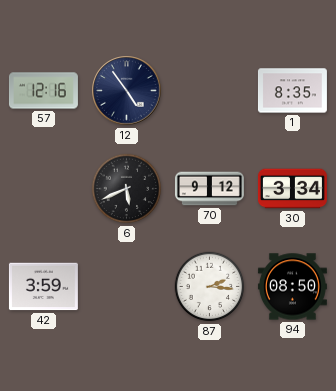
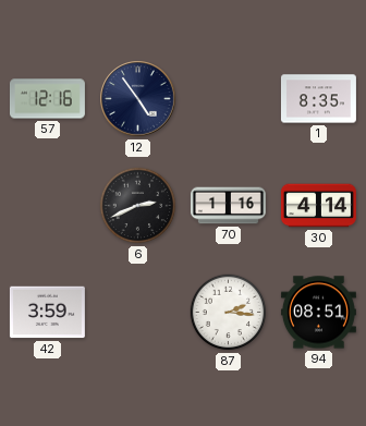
6: 5:41 -> 2:41 (138, 206)
70: 9:12 -> 1:16 (228, 206)
30: 3:34 -> 4:14 (318, 206)
94: 08:50 -> 08:51 (318, 313)
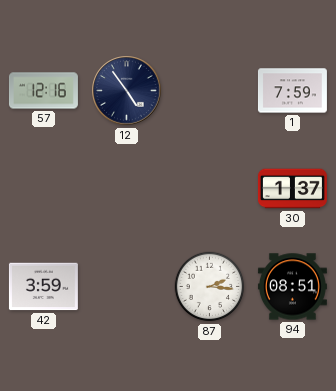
1: 8:35 -> 7:59 (292, 91)
6: 2:41 -> none (138, 206)
70: 1:16 -> none (228, 206)
30: 4:14 -> 1:37 (292, 189)
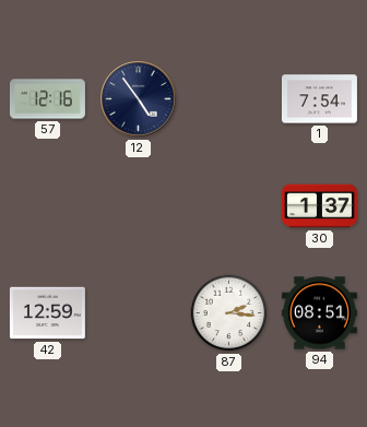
1: 7:59 -> 7:54 (319, 99)
42: 3:59 -> 12:59 (47, 313)
